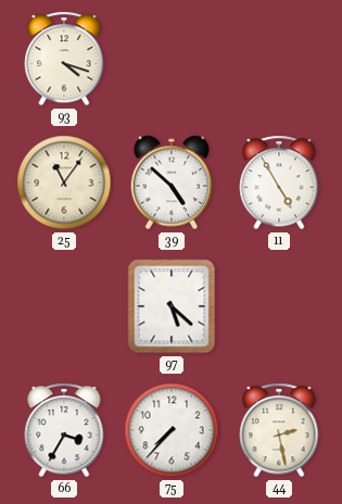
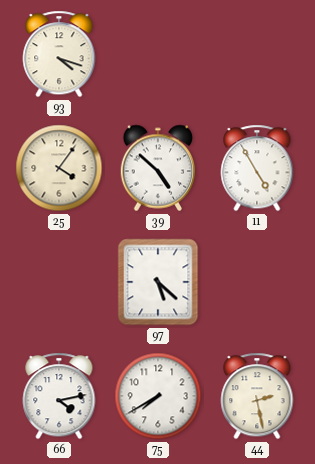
25: 11:06 -> 4:06 (59, 168)
66: 3:35 -> 4:13 (59, 396)
75: 7:37 -> 7:40 (158, 396)
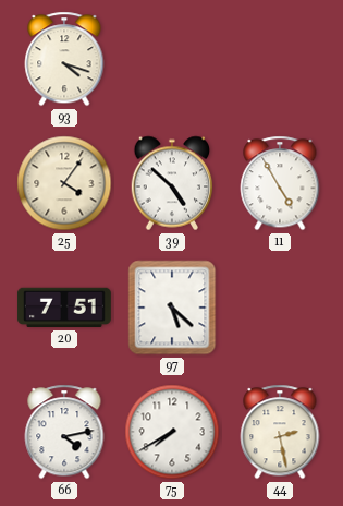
20: none -> 7:51 (64, 308)
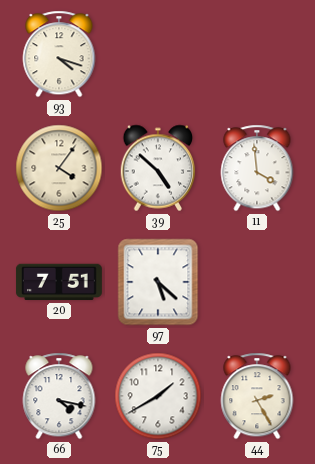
11: 4:55 -> 3:59 (257, 168)
66: 4:13 -> 4:17 (59, 396)
75: 7:40 -> 1:40 (158, 396)
44: 2:28 -> 2:25 (257, 396)
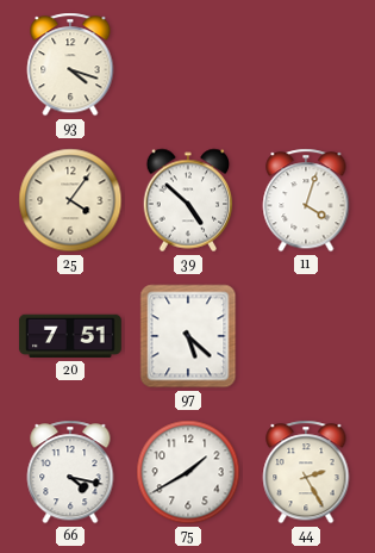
11: 3:59 -> 4:03 (306, 200)
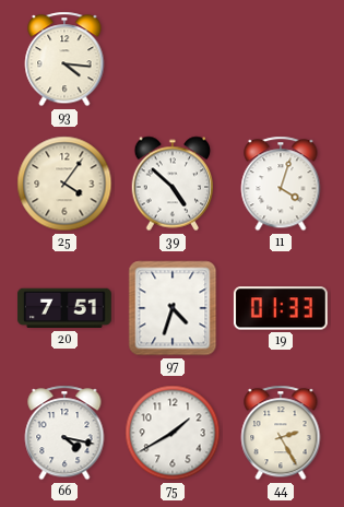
93: 4:18 -> 4:16 (64, 59)
97: 5:22 -> 4:33 (173, 308)
19: none -> 01:33 (281, 308)
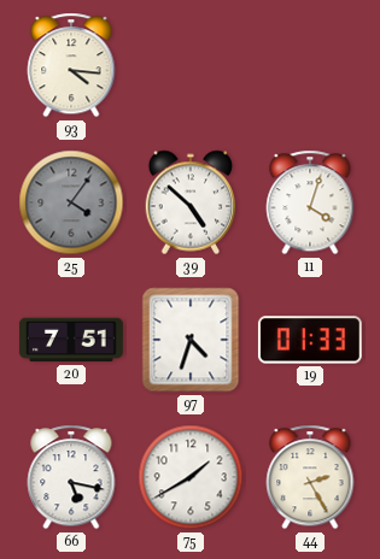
25 dial: cream -> grey (71, 202)
66: 4:17 -> 5:17 (71, 477)
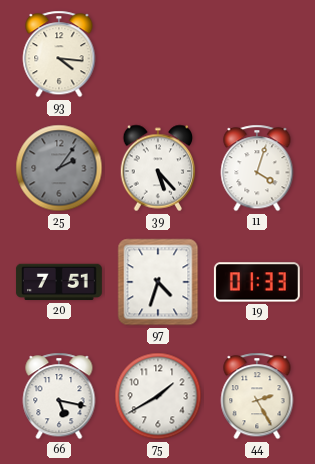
25: 4:06 -> 2:06 (59, 168)
39: 4:52 -> 5:23 (158, 168)
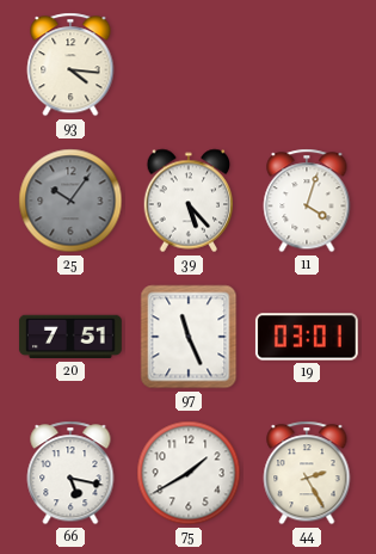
25: 2:06 -> 10:06 (70, 201)
97: 4:33 -> 11:26 (189, 337)
19: 01:33 -> 03:01 (307, 337)
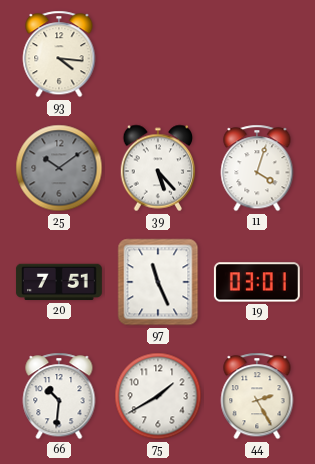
25: 10:06 -> 10:09 (59, 168)
66: 5:17 -> 10:31 (59, 396)
